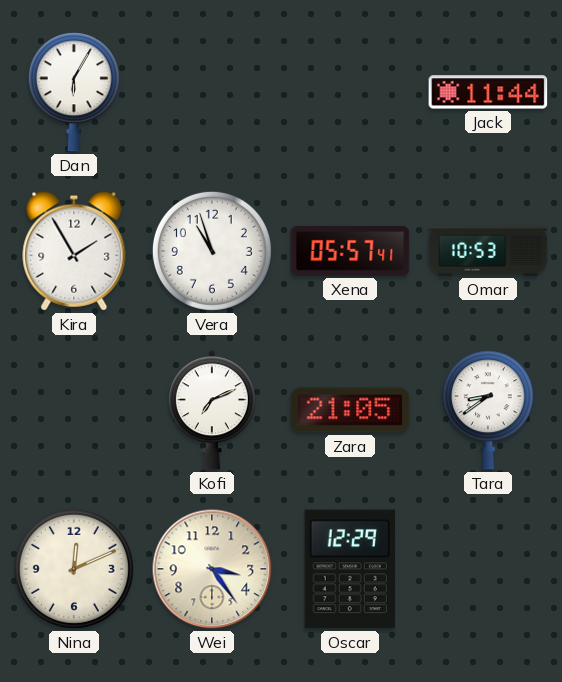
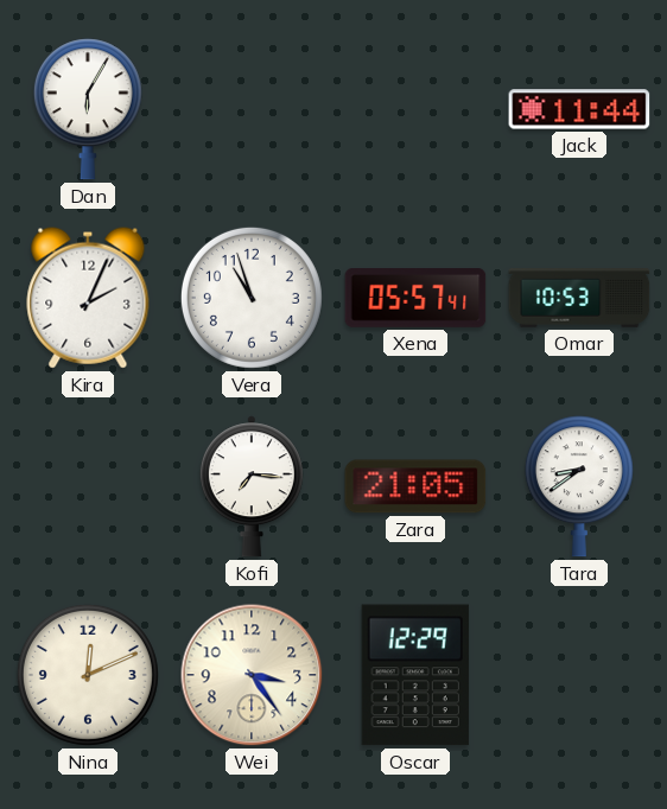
Kira: 1:55 -> 2:04 (88, 298)
Kofi: 7:11 -> 7:16 (252, 486)
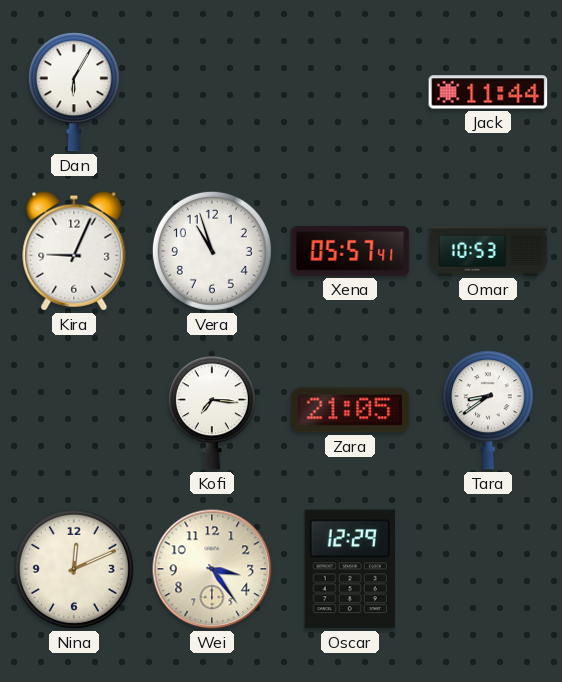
Kira: 2:04 -> 9:04 (74, 251)
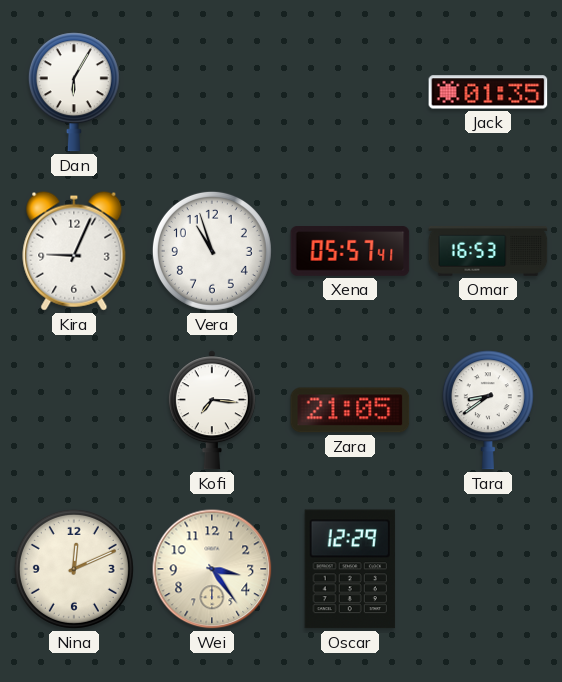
Jack: 11:44 -> 01:35 (488, 92)
Omar: 10:53 -> 16:53 (488, 252)
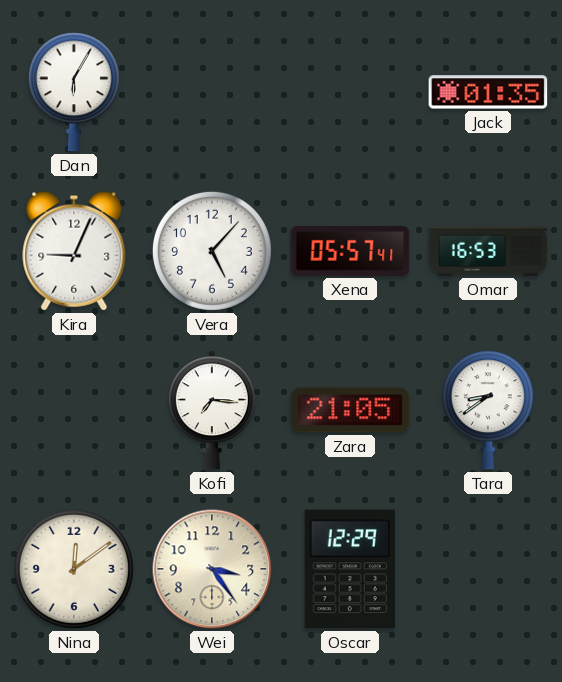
Vera: 10:57 -> 5:07 (212, 251)
Nina: 12:11 -> 12:09 (74, 569)
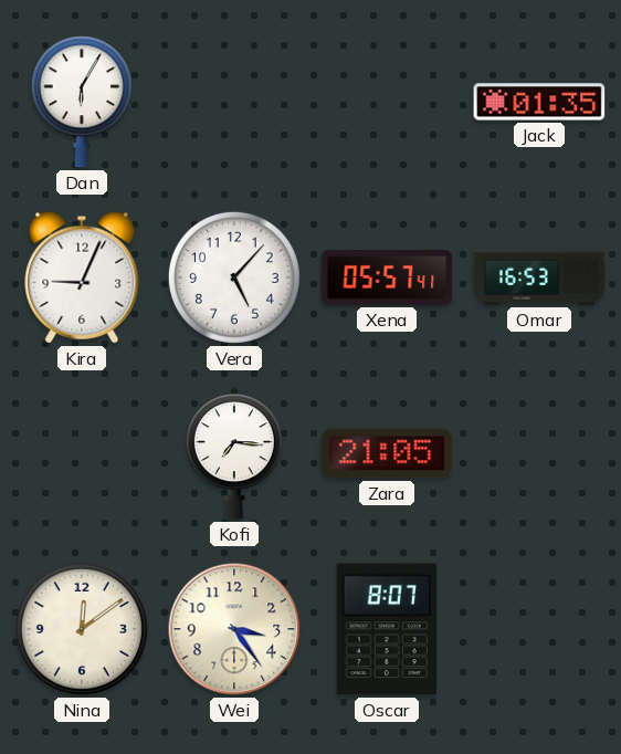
Tara: 8:39 -> none (488, 410)
Oscar: 12:29 -> 8:07 (387, 629)
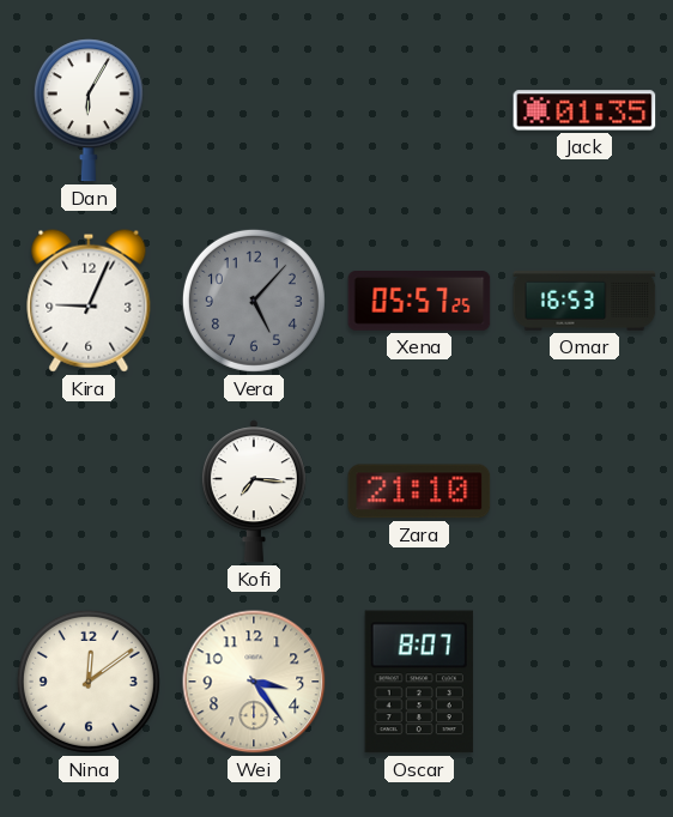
Vera dial: white -> grey (254, 301)
Xena: 05:57:41 -> 05:57:25 (419, 302)
Zara: 21:05 -> 21:10 (419, 491)
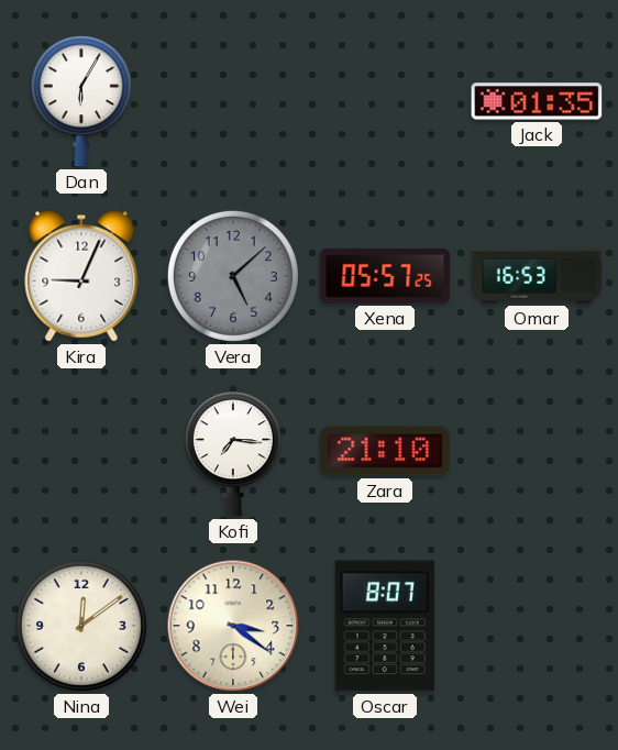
Vera: 5:07 -> 5:08 (233, 276)
Wei: 3:24 -> 3:21 (233, 626)
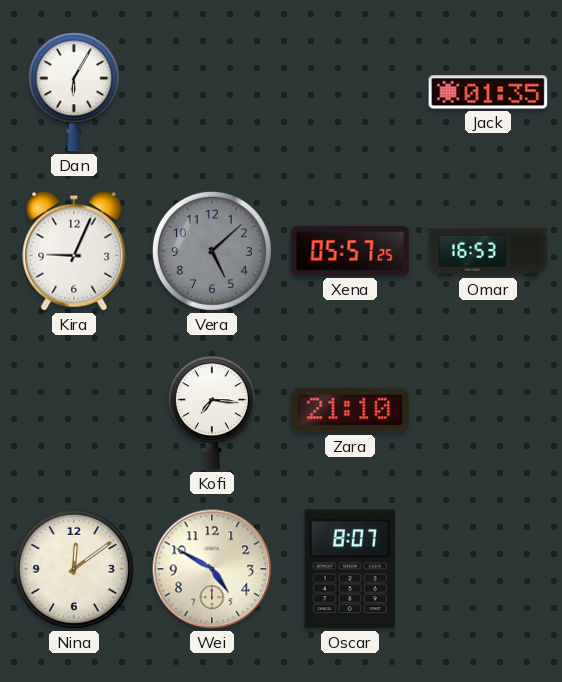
Wei: 3:21 -> 4:50 (212, 569)
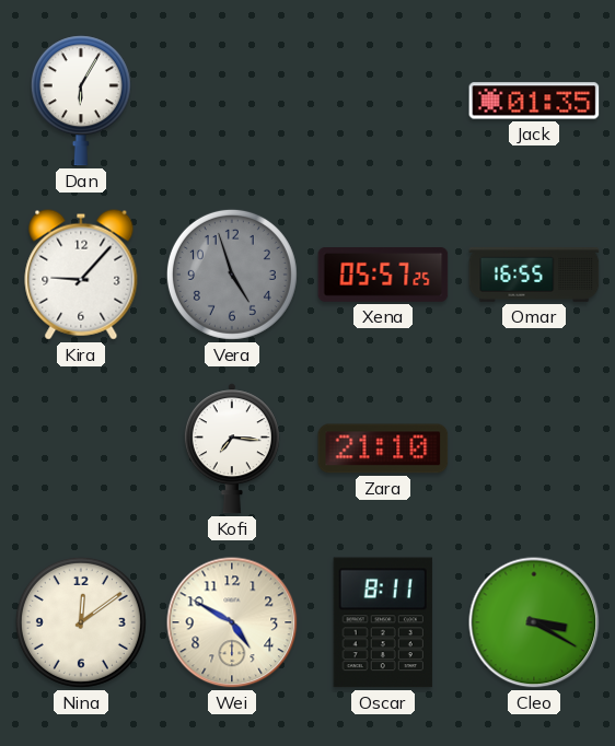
Kira: 9:04 -> 9:07 (81, 275)
Vera: 5:08 -> 4:57 (232, 275)
Omar: 16:53 -> 16:55 (534, 276)
Oscar: 8:07 -> 8:11 (383, 622)
Cleo: none -> 3:20 (534, 622)
